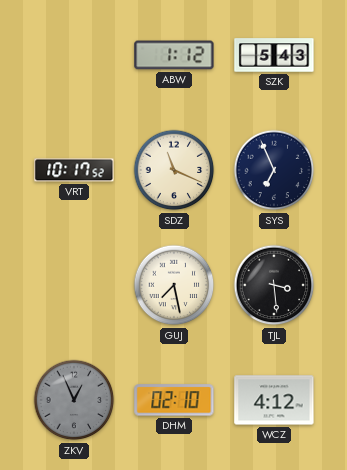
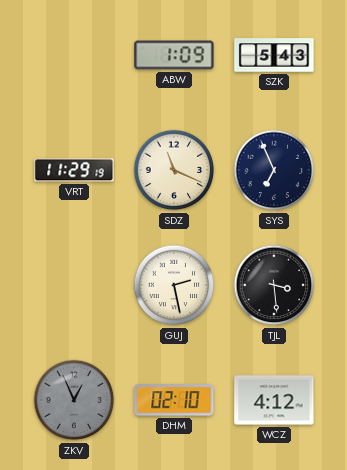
ABW: 1:12 -> 1:09 (174, 55)
VRT: 10:17 -> 11:29 (74, 170)
GUJ: 7:28 -> 2:28 (174, 285)
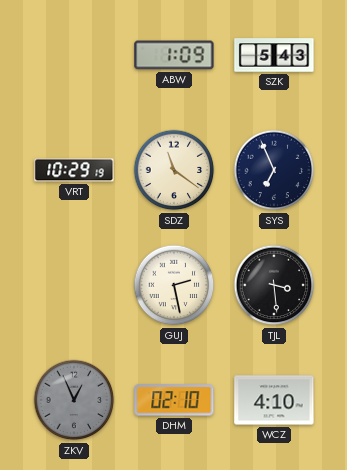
VRT: 11:29 -> 10:29 (74, 170)
SDZ: 11:19 -> 11:21 (174, 170)
WCZ: 4:12 -> 4:10 (274, 400)
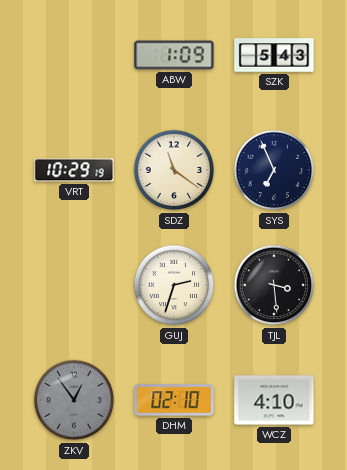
GUJ: 2:28 -> 2:33 (174, 285)
ZKV: 12:56 -> 12:54 (74, 400)
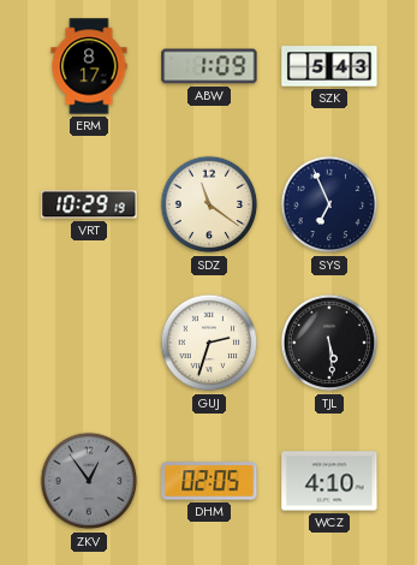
ERM: none -> 8:17 (89, 66)
TJL: 3:29 -> 5:29 (329, 343)
DHM: 02:10 -> 02:05 (209, 481)
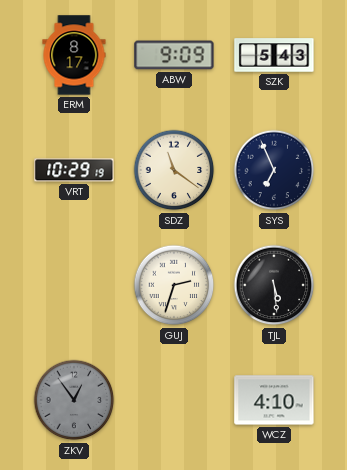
ABW: 1:09 -> 9:09 (174, 55)
DHM: 02:05 -> none (209, 481)
